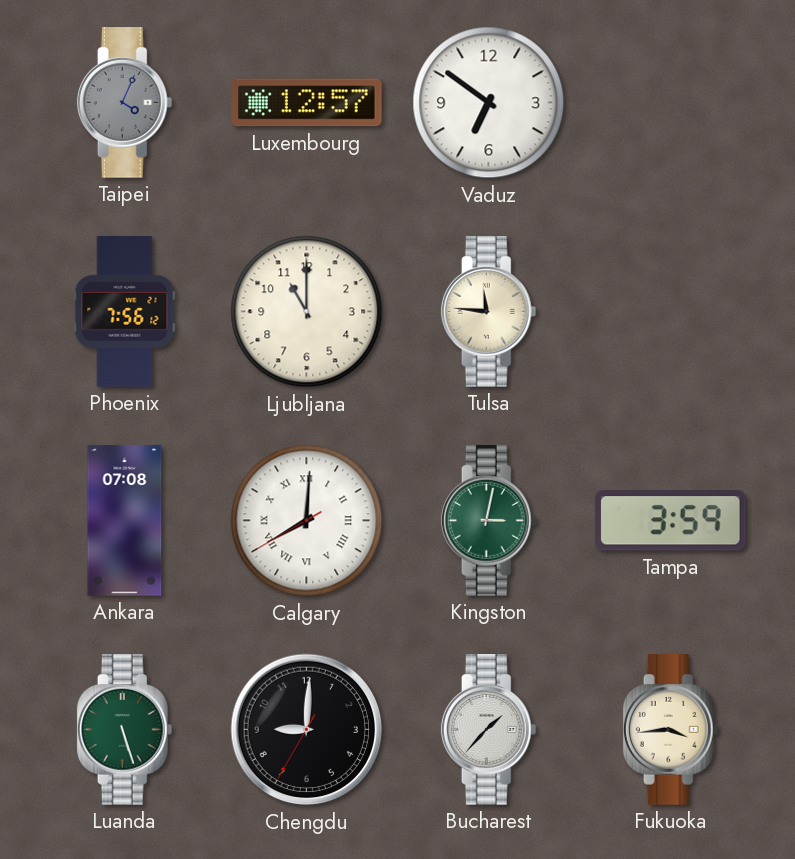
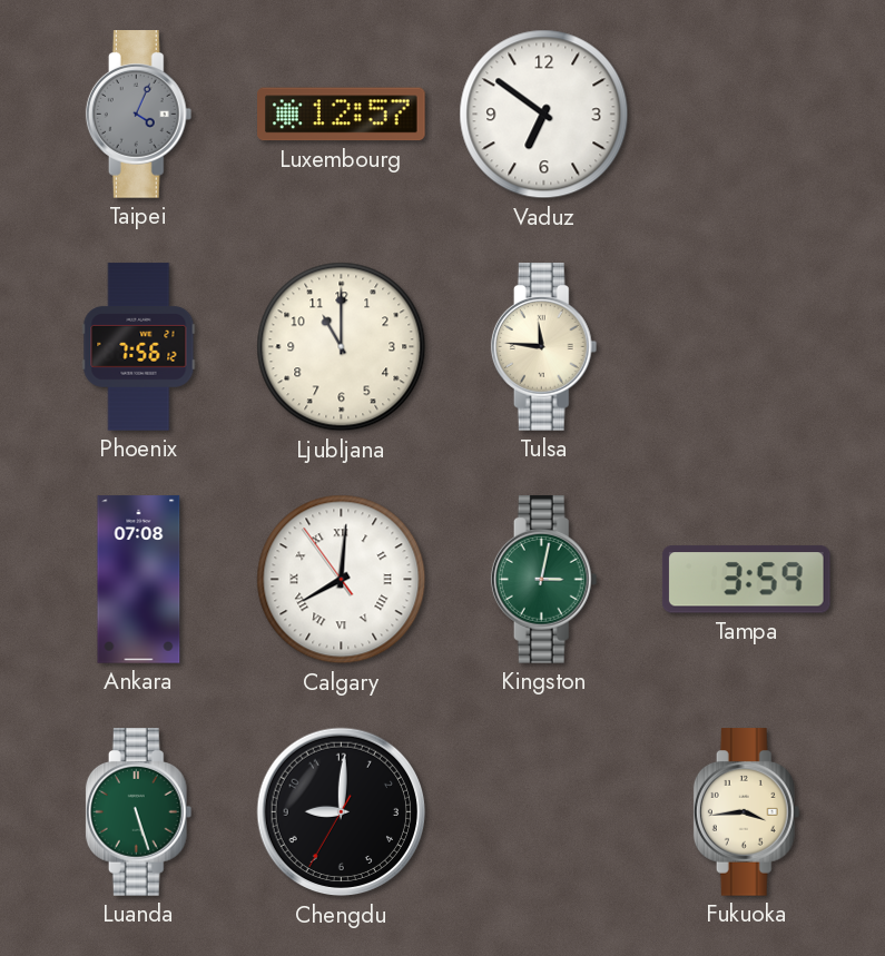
Calgary: 8:00:40 -> 8:00:54 (342, 580)
Bucharest: 1:37 -> none (489, 730)
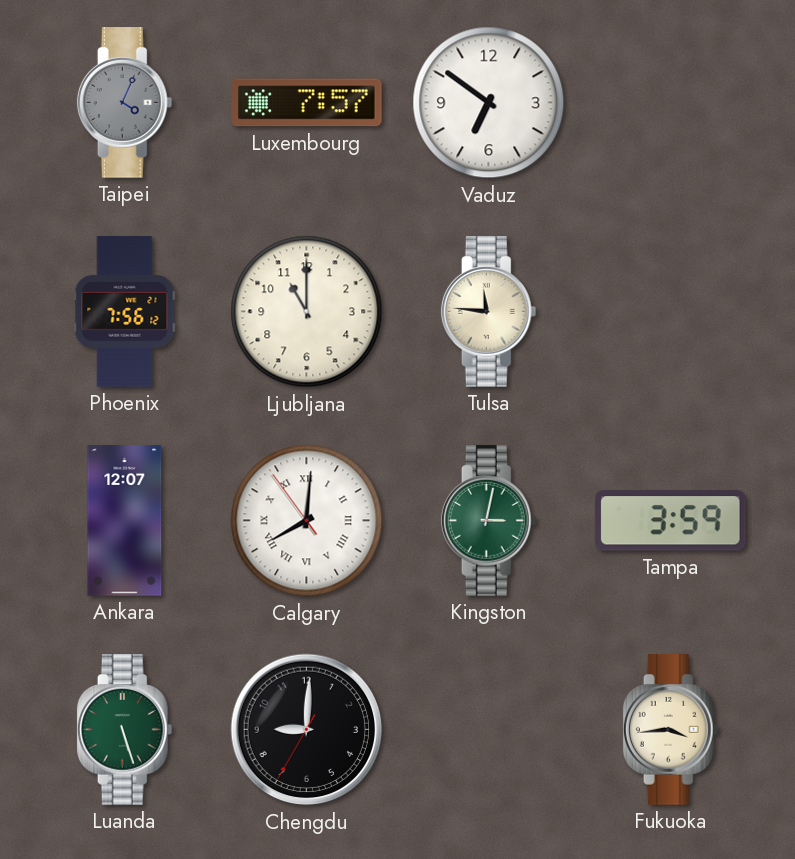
Luxembourg: 12:57 -> 7:57 (307, 103)
Ankara: 07:08 -> 12:07 (125, 521)
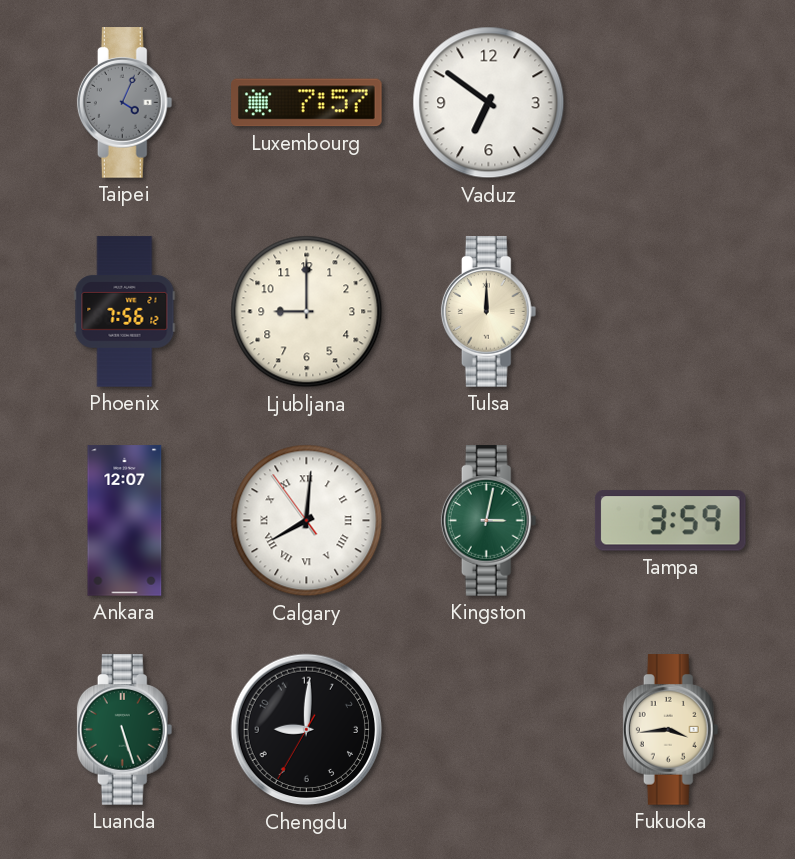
Ljubljana: 11:00 -> 9:00 (307, 312)
Tulsa: 11:46 -> 12:00 (489, 312)
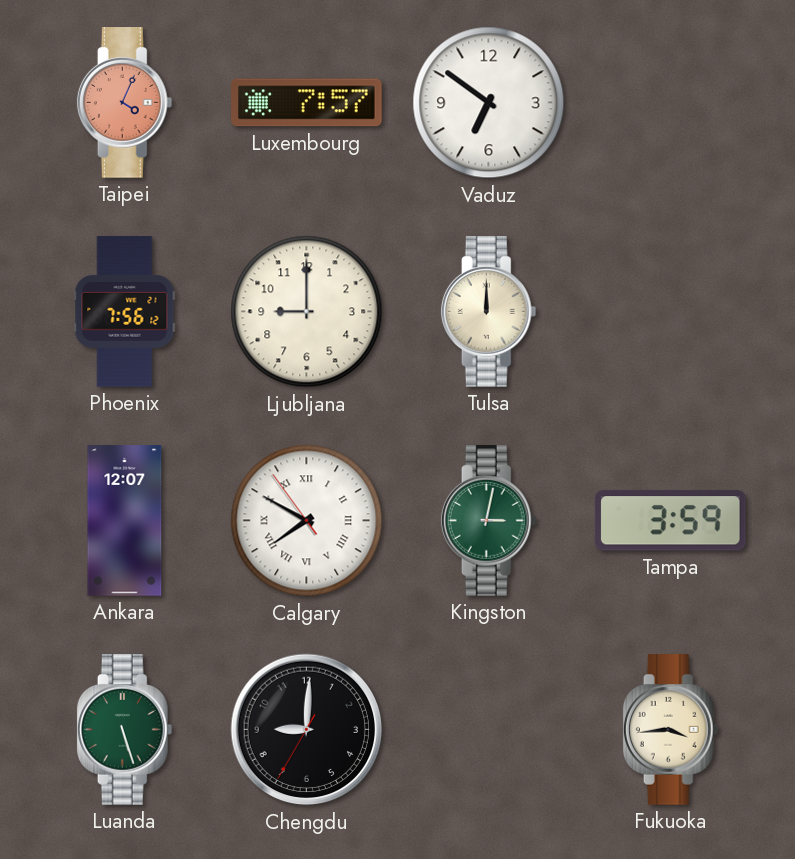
Taipei dial: grey -> salmon (125, 103)
Calgary: 8:00 -> 7:49 (307, 521)
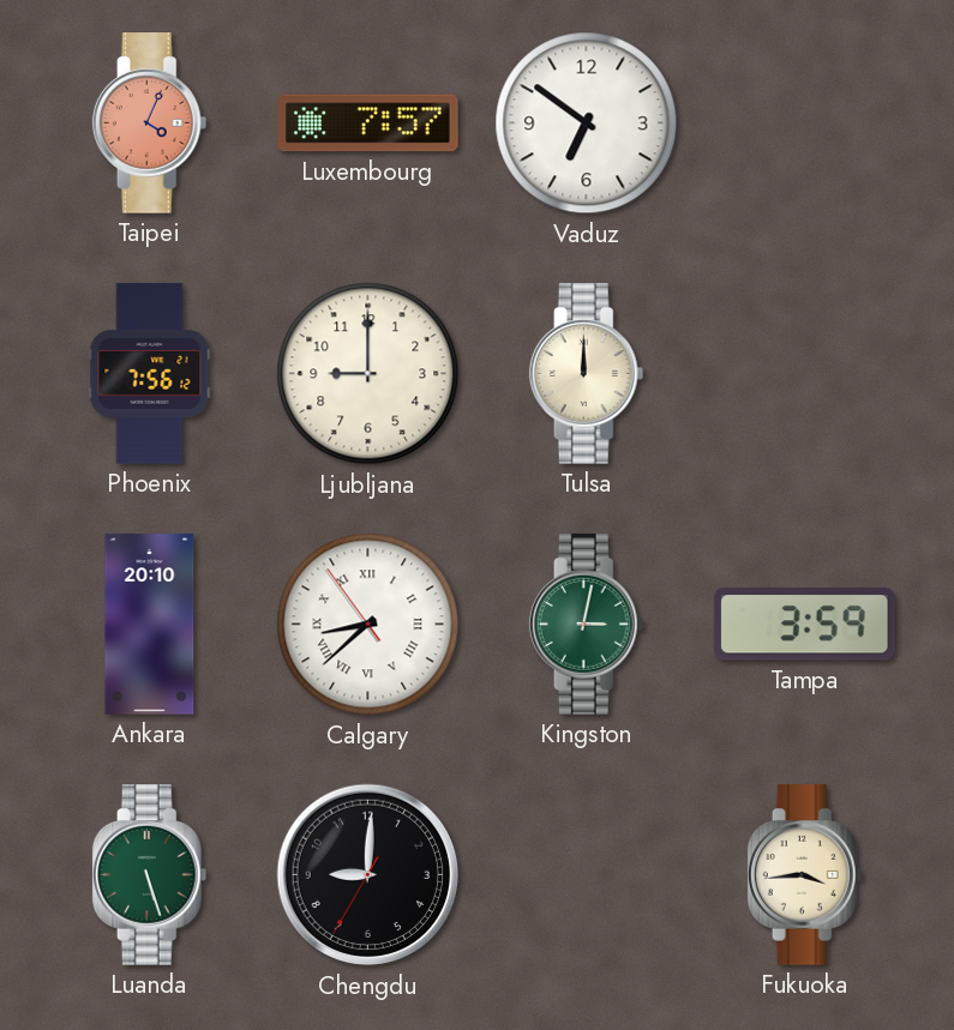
Ankara: 12:07 -> 20:10 (150, 625)
Calgary: 7:49 -> 8:37 (368, 625)
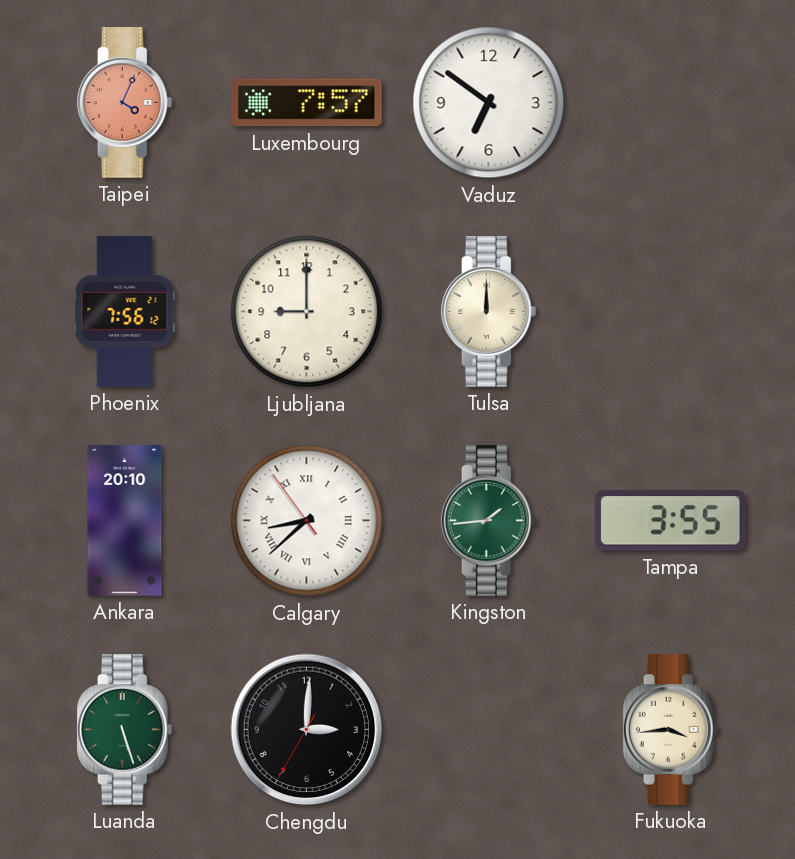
Kingston: 3:02 -> 1:44 (489, 521)
Tampa: 3:59 -> 3:55 (670, 521)
Chengdu: 9:00 -> 3:00 (307, 730)
